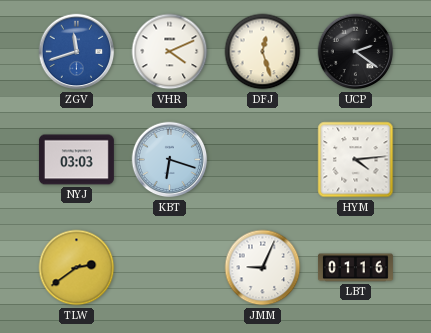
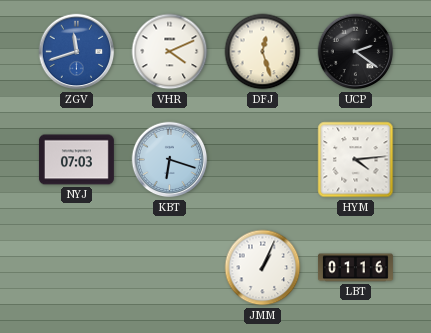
NYJ: 03:03 -> 07:03 (76, 160)
TLW: 2:39 -> none (77, 268)
JMM: 9:04 -> 1:04 (263, 268)
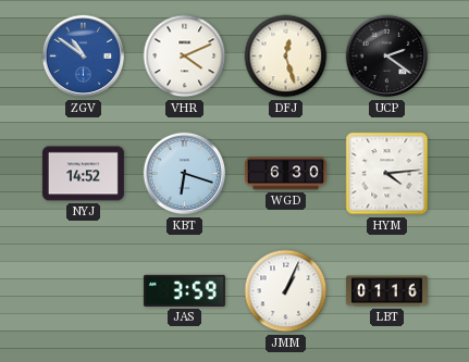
ZGV: 11:42 -> 10:51 (84, 57)
NYJ: 07:03 -> 14:52 (83, 174)
WGD: none -> 6:30 (285, 174)
JAS: none -> 3:59 (184, 290)
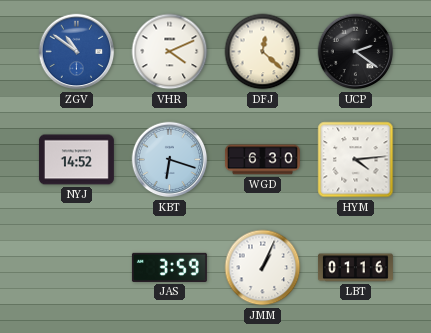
DFJ: 12:27 -> 12:22 (263, 52)
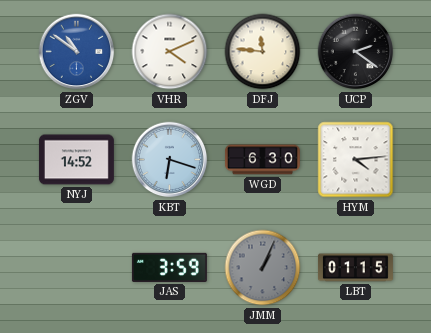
DFJ: 12:22 -> 11:46 (263, 52)
JMM dial: white -> grey (263, 268)
LBT: 01:16 -> 01:15 (355, 268)
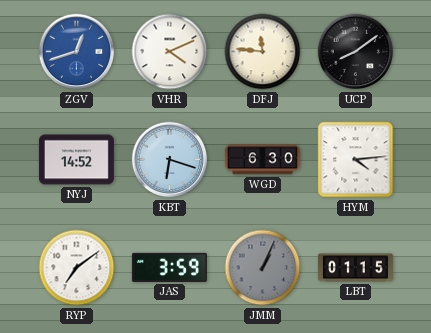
ZGV: 10:51 -> 12:42 (77, 52)
UCP: 2:21 -> 8:09 (356, 52)
RYP: none -> 7:09 (77, 268)
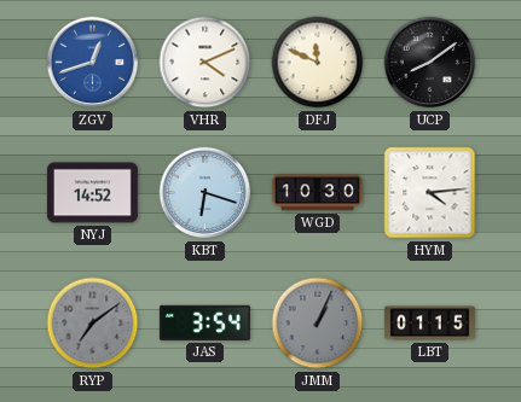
DFJ: 11:46 -> 11:49 (318, 63)
WGD: 6:30 -> 10:30 (317, 193)
RYP dial: white -> grey (93, 324)
JAS: 3:59 -> 3:54 (204, 322)
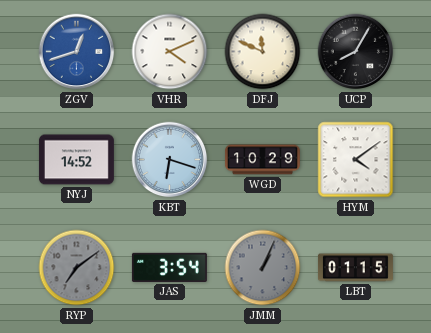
UCP: 8:09 -> 8:05 (356, 52)
WGD: 10:30 -> 10:29 (262, 160)
HYM: 4:14 -> 4:09 (356, 160)
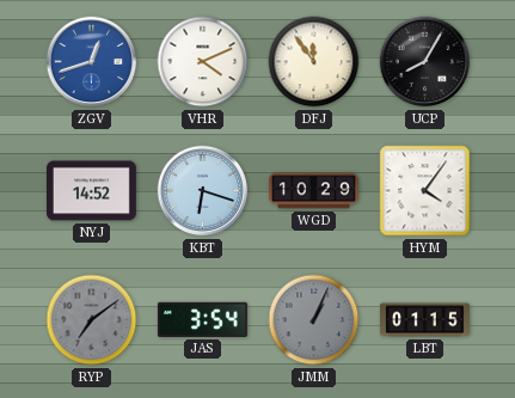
DFJ: 11:49 -> 11:54 (314, 62)
HYM: 4:09 -> 4:06 (425, 191)
